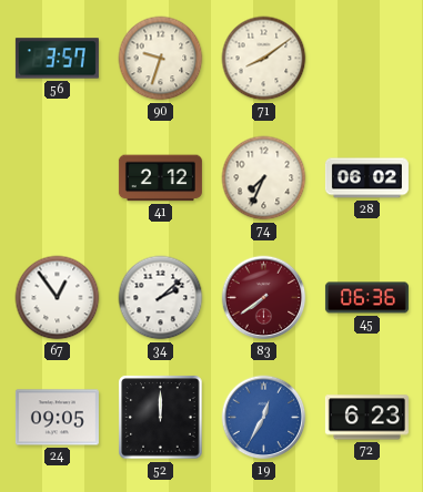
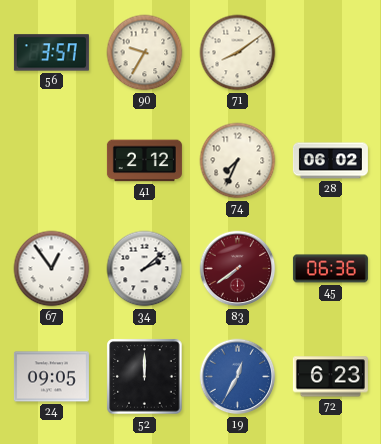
90: 9:33 -> 9:35 (145, 53)
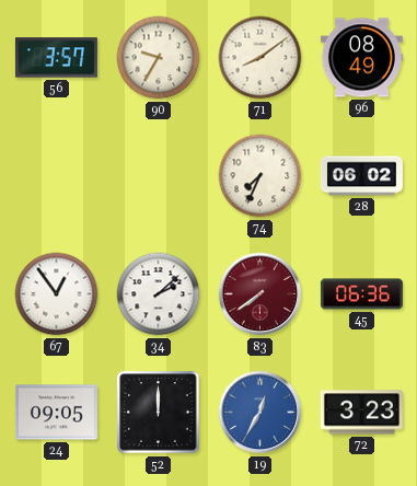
96: none -> 08:49 (361, 58)
41: 2:12 -> none (144, 161)
72: 6:23 -> 3:23 (361, 413)
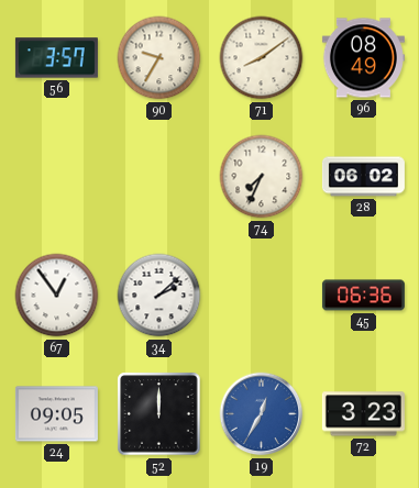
83: 7:39 -> none (260, 294)
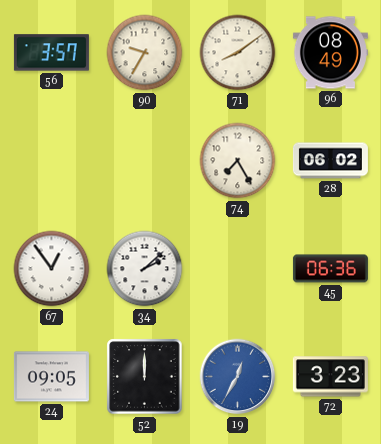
74: 7:34 -> 7:25 (238, 161)
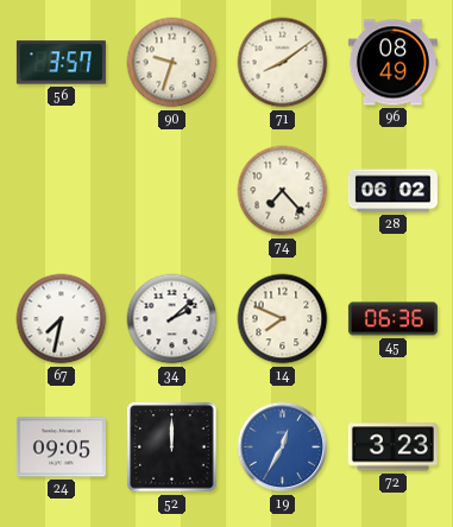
90: 9:35 -> 9:33 (172, 63)
74: 7:25 -> 7:23 (283, 191)
67: 12:54 -> 7:32 (62, 319)
14: none -> 7:49 (283, 319)
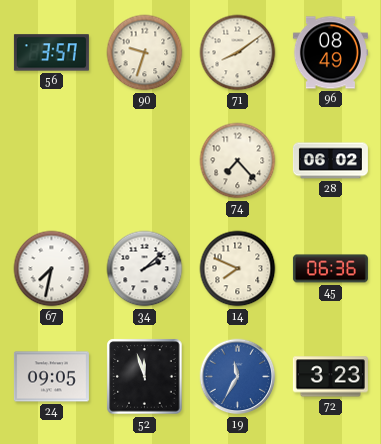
52: 12:00 -> 11:57 (145, 377)
19: 12:35 -> 11:35 (238, 377)
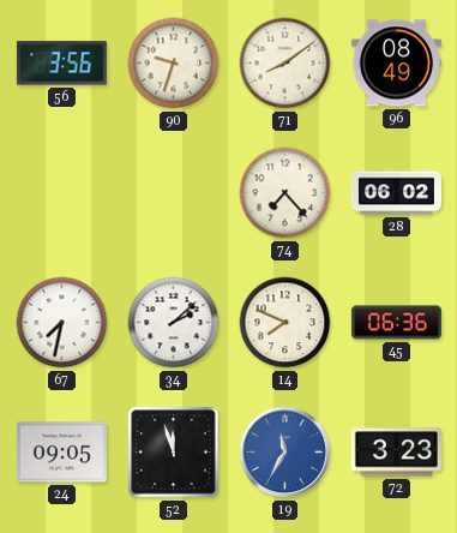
56: 3:57 -> 3:56 (61, 64)
